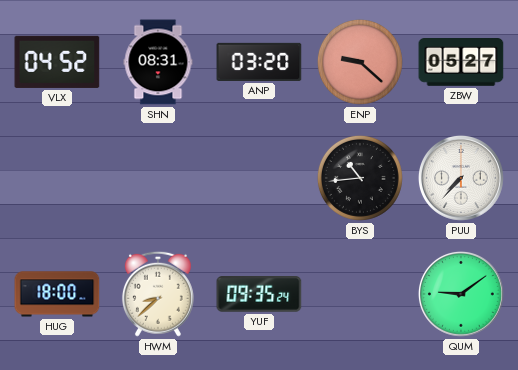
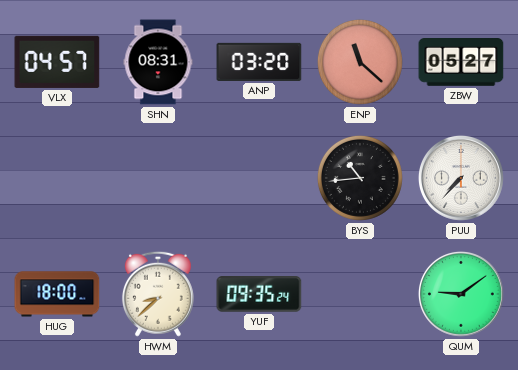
VLX: 04:52 -> 04:57 (57, 62)
ENP: 9:22 -> 11:22 (360, 62)
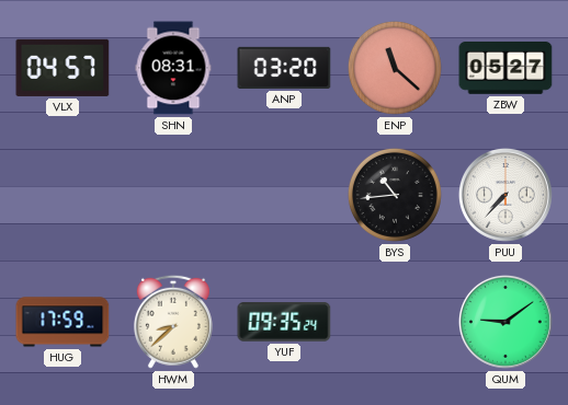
HUG: 18:00 -> 17:59 (63, 322)
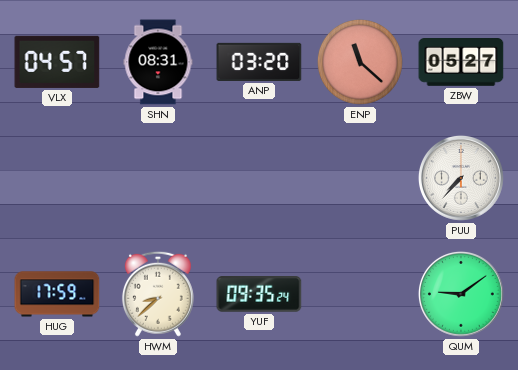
BYS: 10:44 -> none (395, 195)
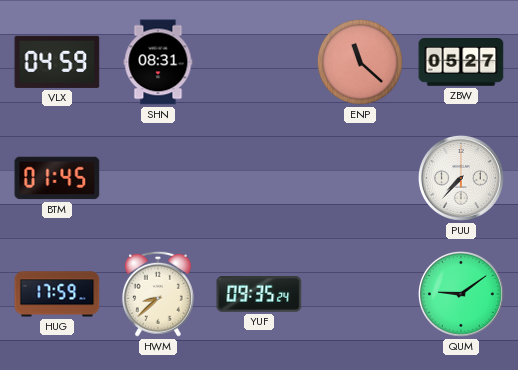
VLX: 04:57 -> 04:59 (57, 62)
ANP: 03:20 -> none (259, 62)
BTM: none -> 01:45 (57, 178)
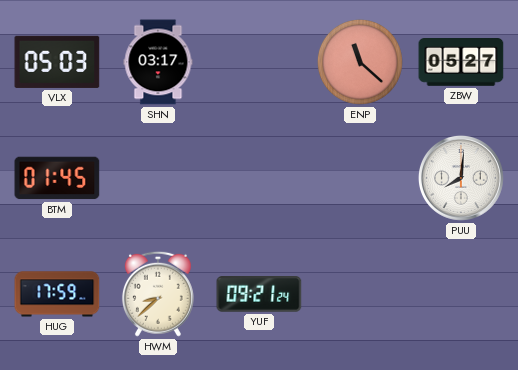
VLX: 04:59 -> 05:03 (57, 62)
SHN: 08:31 -> 03:17 (158, 62)
PUU: 7:37 -> 8:01 (461, 178)
YUF: 09:35 -> 09:21 (259, 295)
QUM: 9:09 -> none (461, 294)
